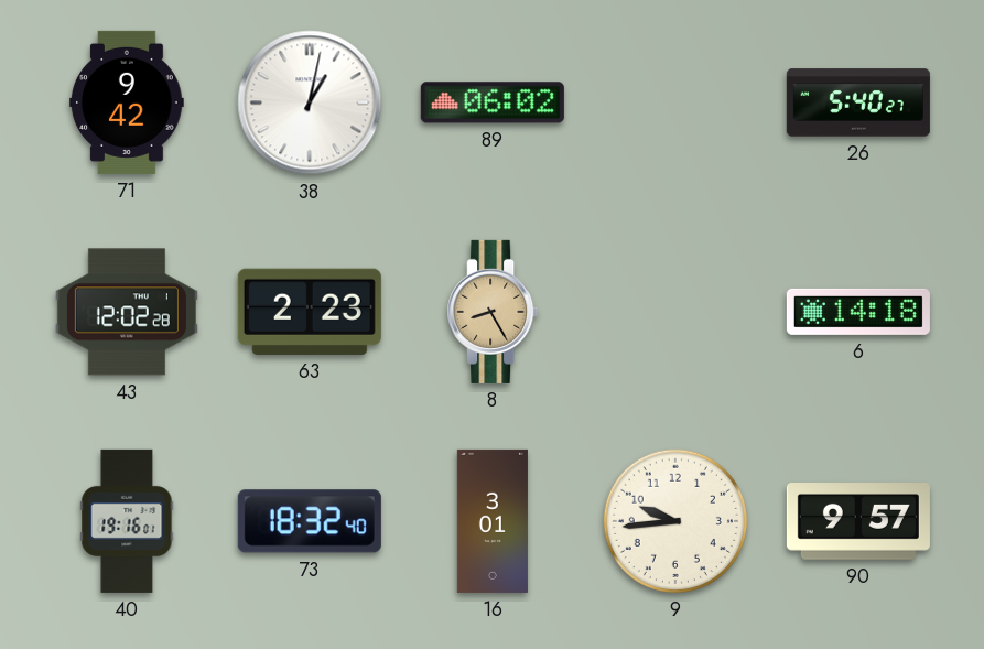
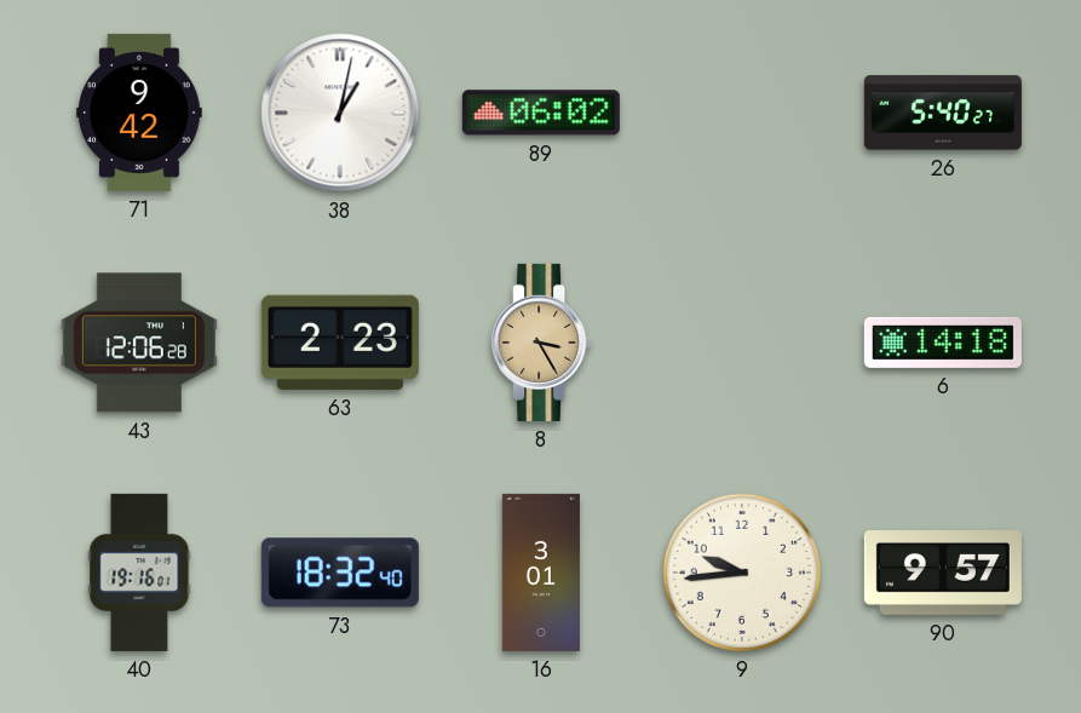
43: 12:02 -> 12:06 (139, 343)
8: 8:25 -> 3:25 (541, 343)
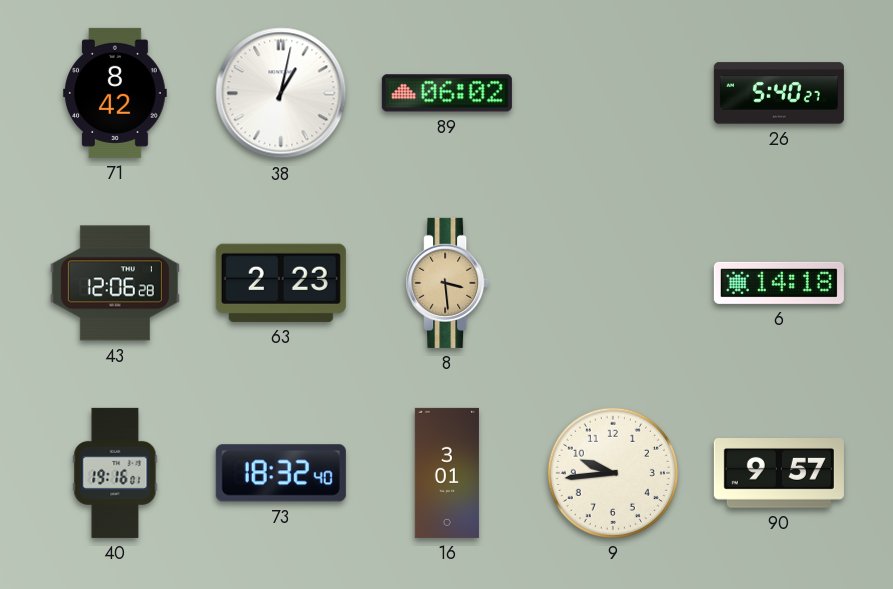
71: 9:42 -> 8:42 (115, 93)
8: 3:25 -> 3:29 (447, 283)
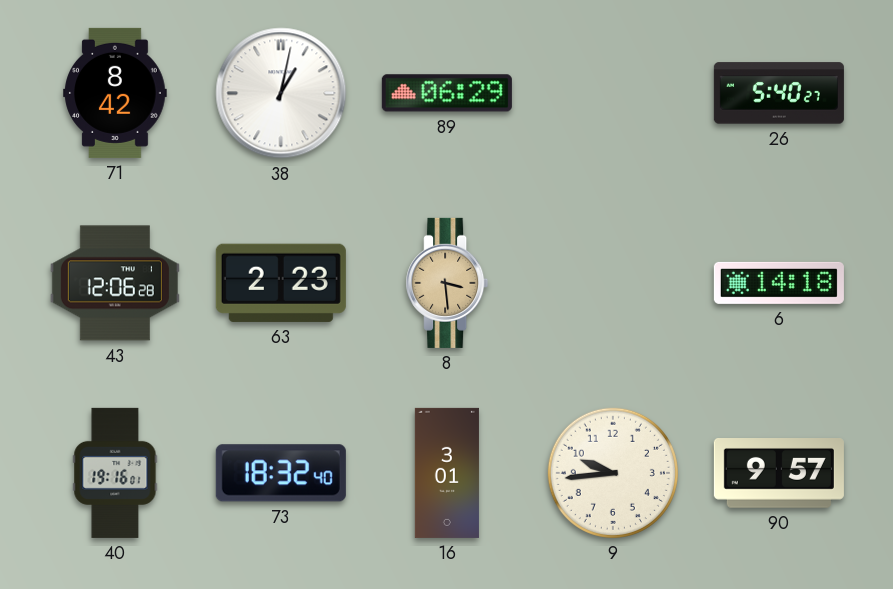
89: 06:02 -> 06:29 (447, 93)
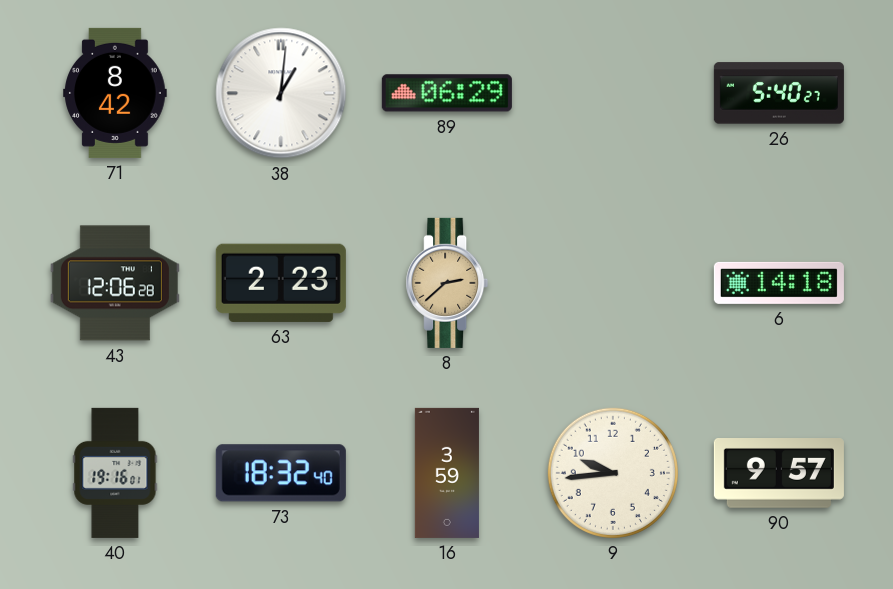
38: 1:02 -> 1:01 (281, 93)
8: 3:29 -> 2:38 (447, 283)
16: 3:01 -> 3:59 (447, 473)
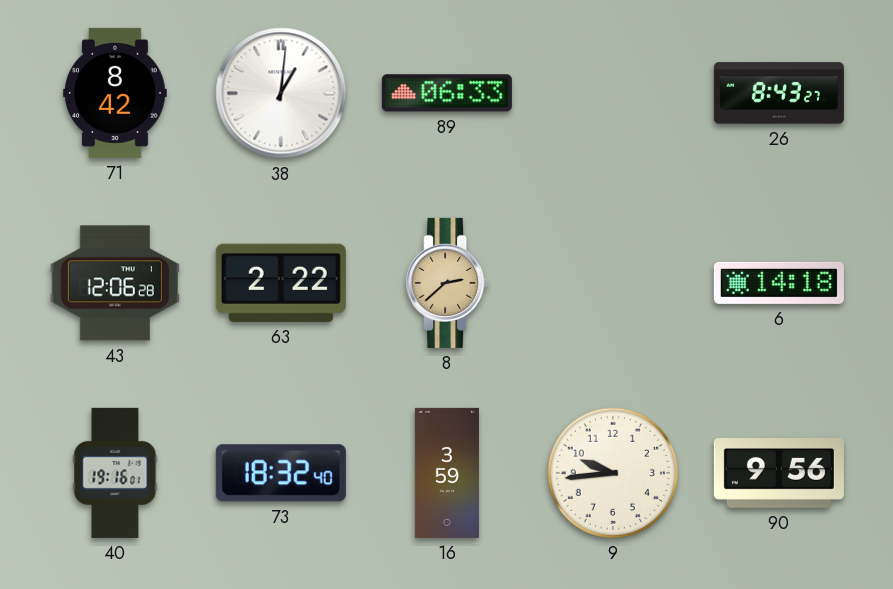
89: 06:29 -> 06:33 (447, 93)
26: 5:40 -> 8:43 (779, 93)
63: 2:23 -> 2:22 (281, 283)
90: 9:57 -> 9:56 (779, 474)
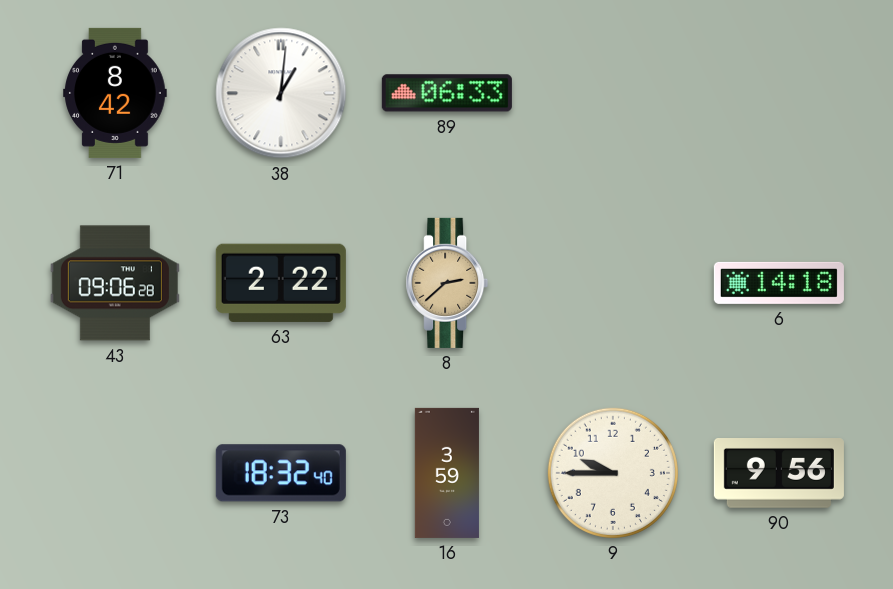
26: 8:43 -> none (779, 93)
43: 12:06 -> 09:06 (115, 283)
40: 19:16 -> none (115, 473)
9: 9:44 -> 9:45 (613, 473)
